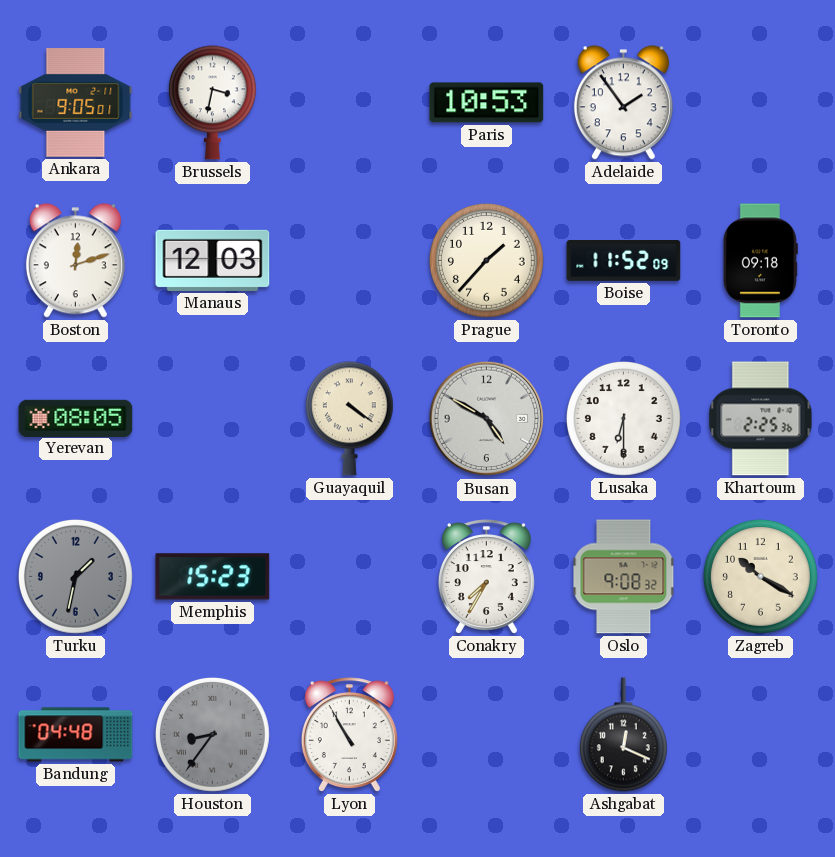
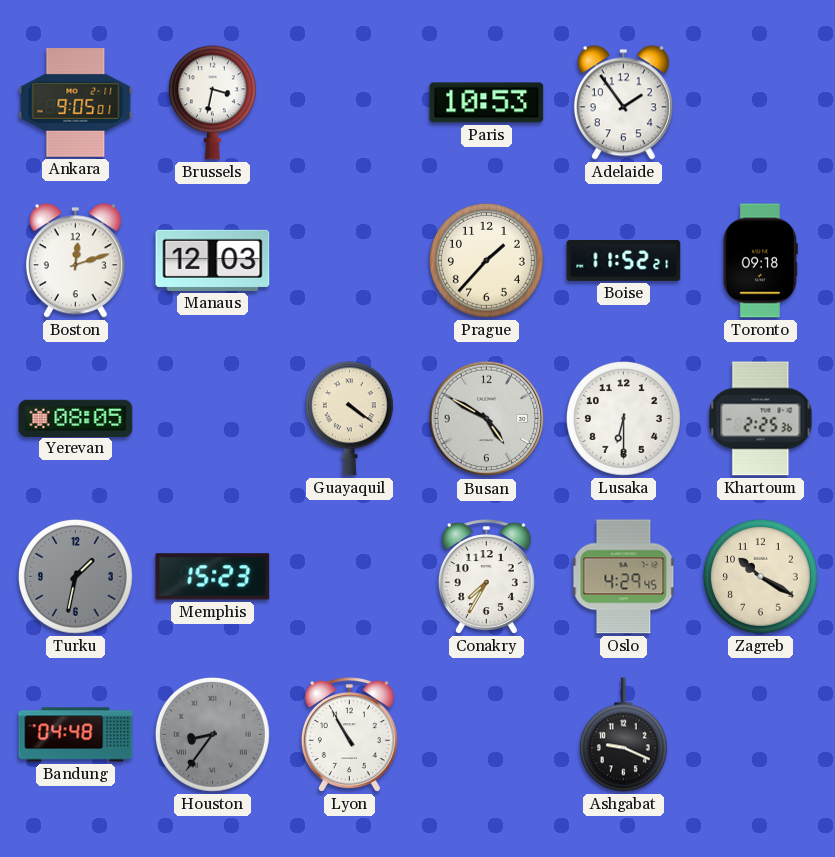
Boise: 11:52:09 -> 11:52:21 (624, 261)
Oslo: 9:08 -> 4:29 (624, 577)
Ashgabat: 12:19 -> 9:19 (623, 735)
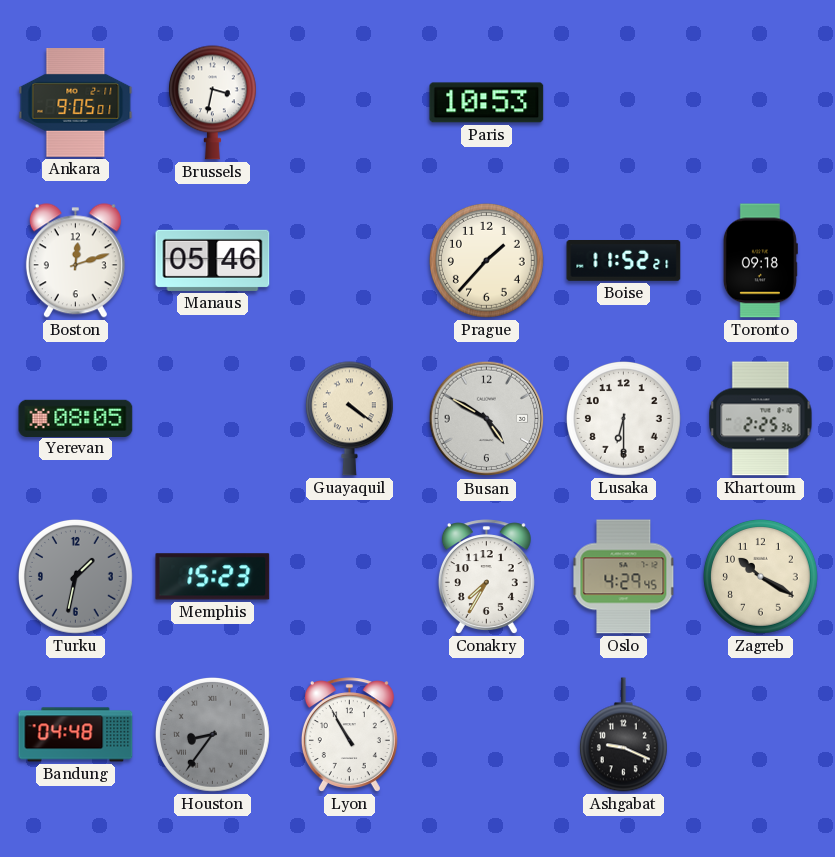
Adelaide: 1:54 -> none (623, 103)
Manaus: 12:03 -> 05:46 (213, 260)
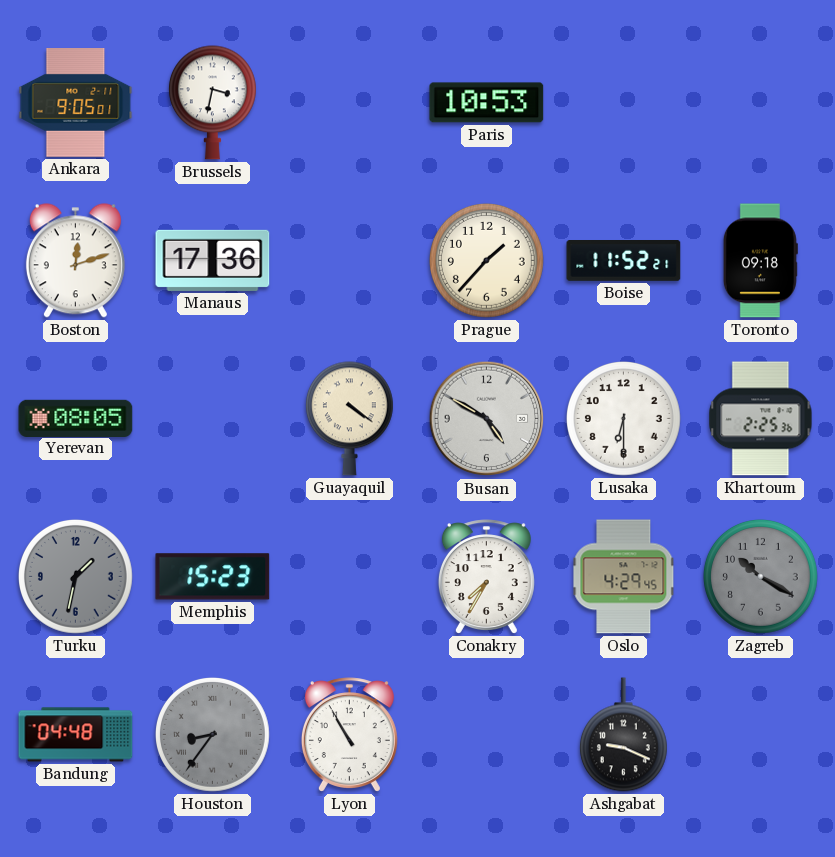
Manaus: 05:46 -> 17:36 (213, 260)
Zagreb dial: cream -> grey (760, 576)
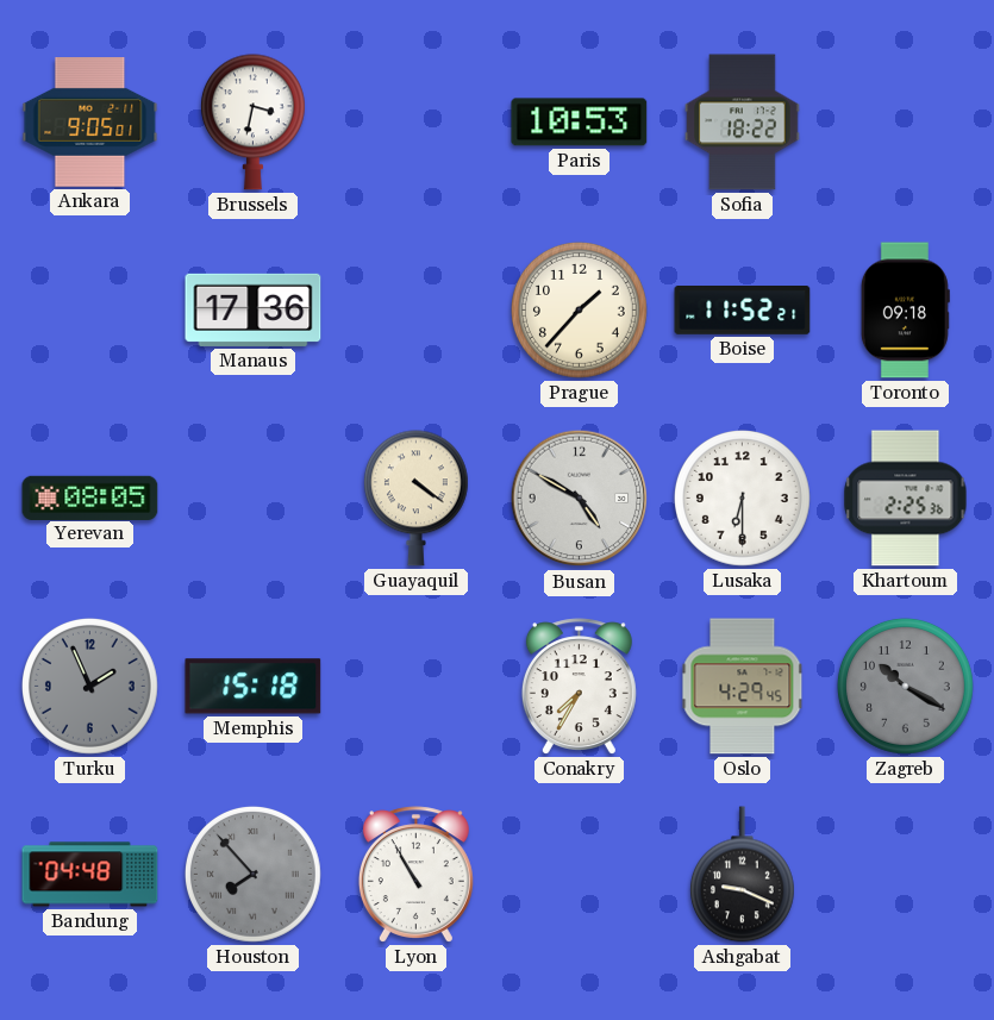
Sofia: none -> 18:22 (743, 123)
Boston: 12:12 -> none (75, 261)
Turku: 1:32 -> 1:56 (89, 686)
Memphis: 15:23 -> 15:18 (254, 687)
Houston: 8:36 -> 7:53 (252, 874)
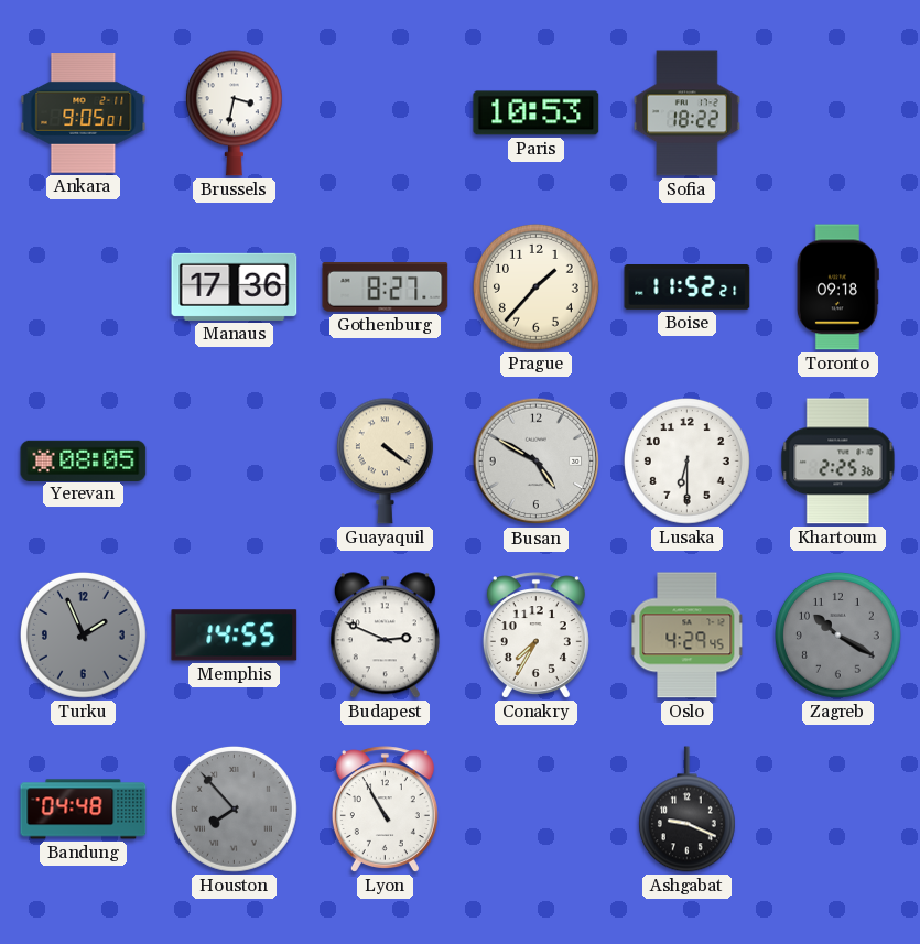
Gothenburg: none -> 8:27 (386, 287)
Memphis: 15:18 -> 14:55 (235, 636)
Budapest: none -> 2:49 (385, 636)
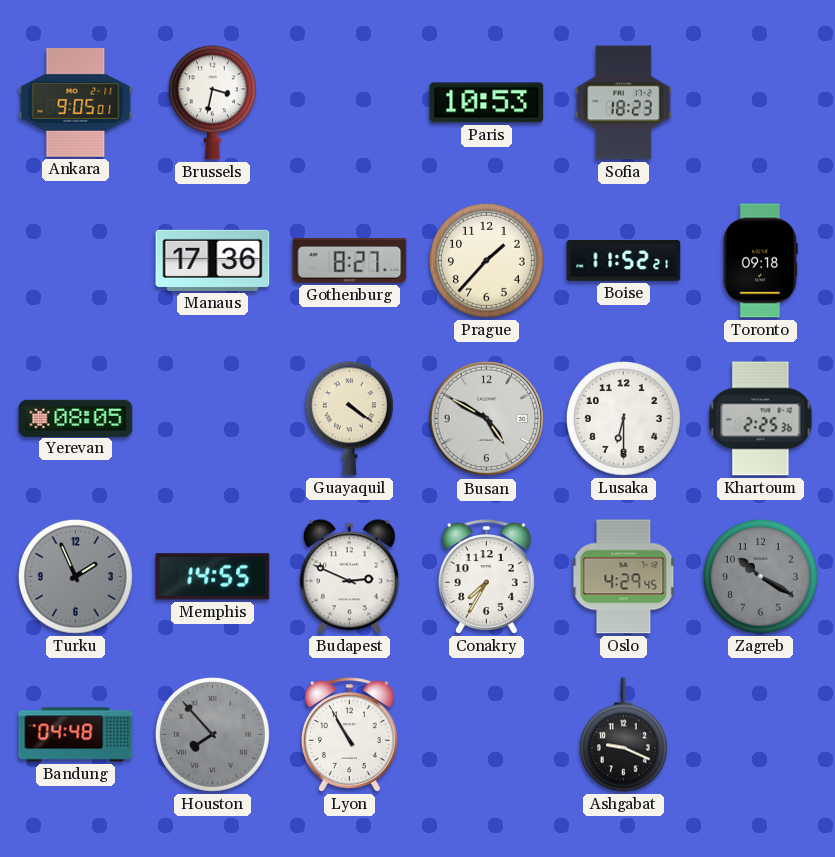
Sofia: 18:22 -> 18:23 (624, 103)
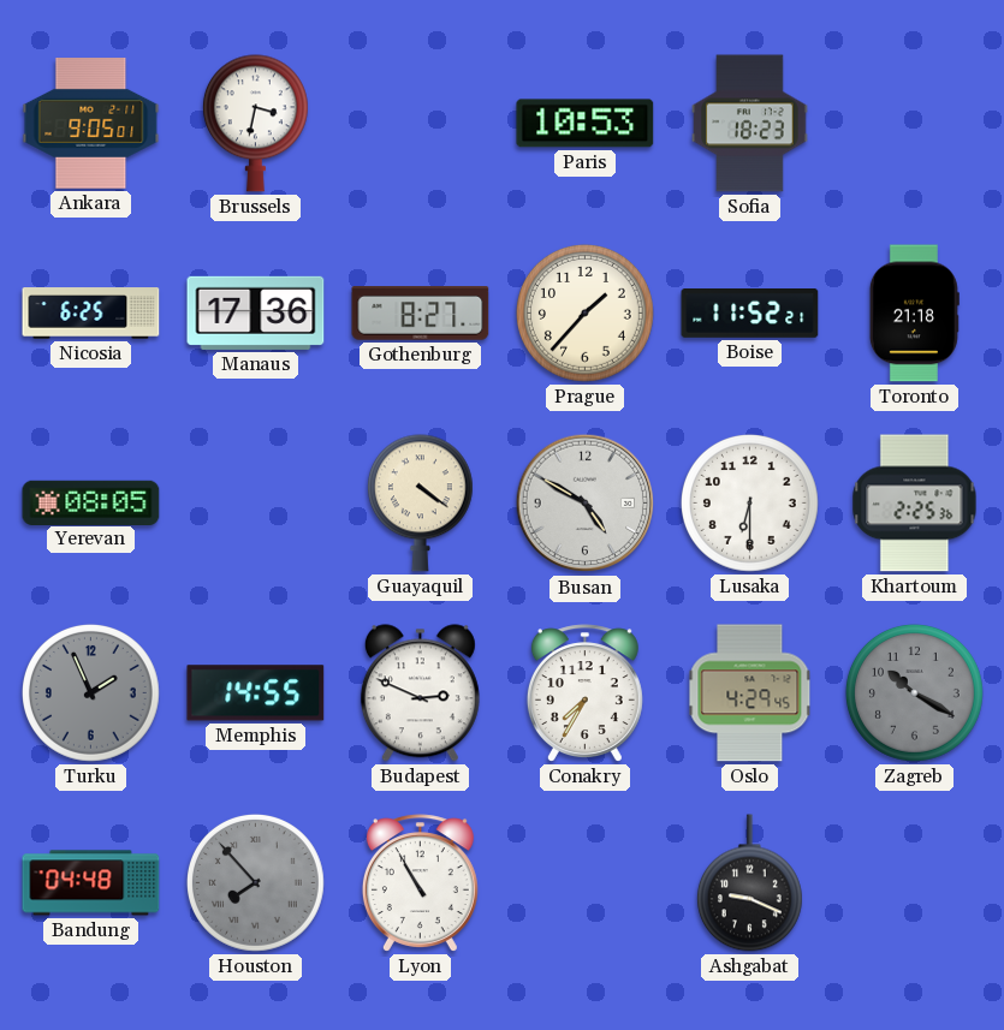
Nicosia: none -> 6:25 (91, 314)
Toronto: 09:18 -> 21:18 (914, 314)
